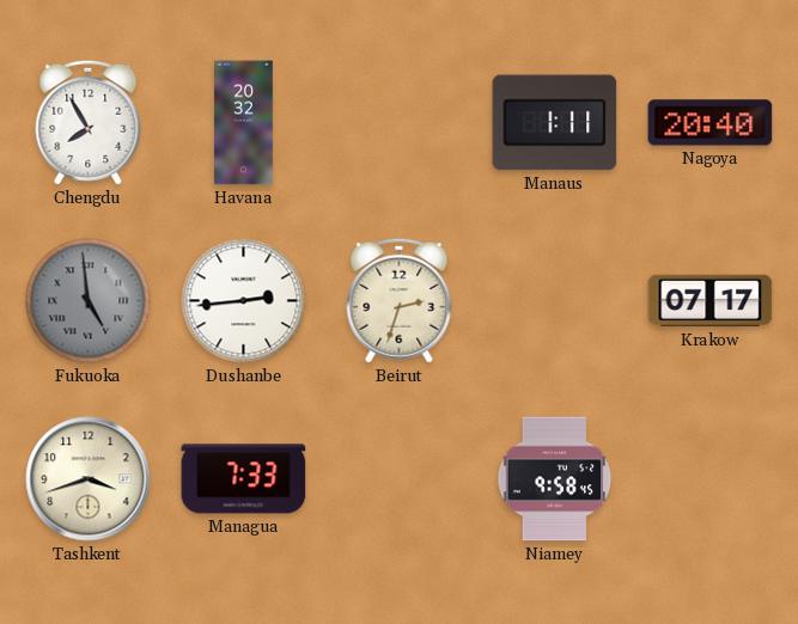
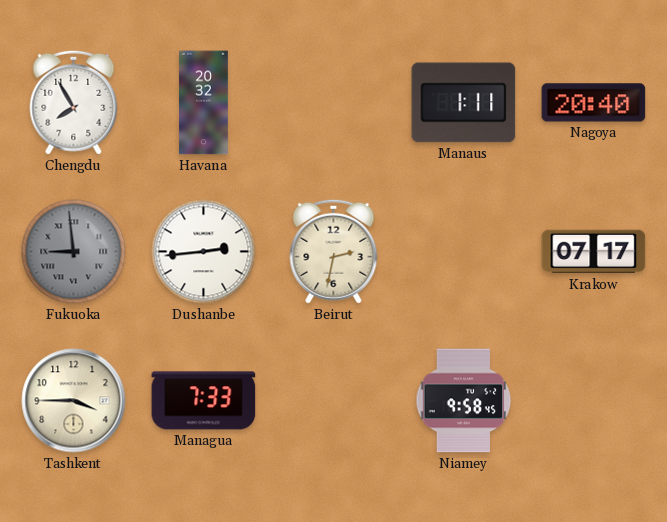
Fukuoka: 4:59 -> 8:59 (74, 252)
Beirut: 2:33 -> 2:32 (334, 251)
Tashkent: 3:42 -> 3:45 (74, 401)
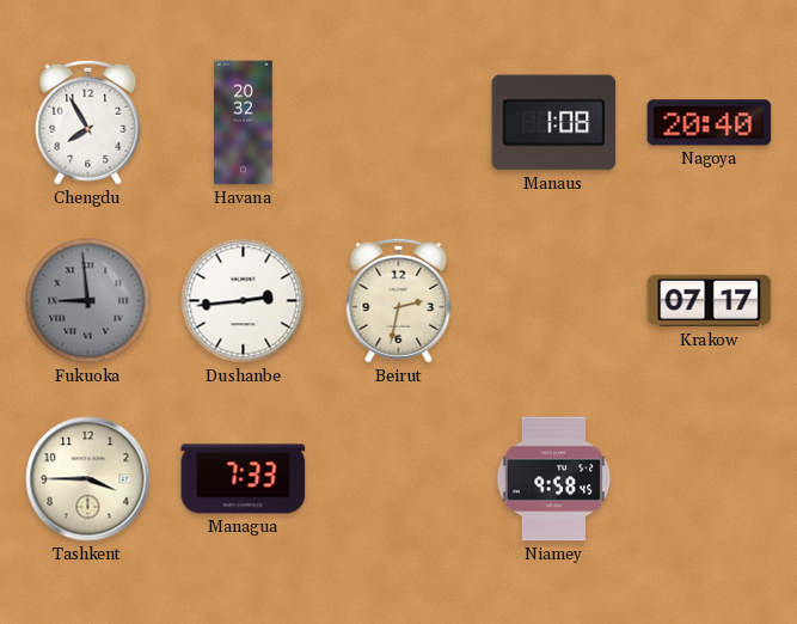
Manaus: 1:11 -> 1:08 (554, 123)
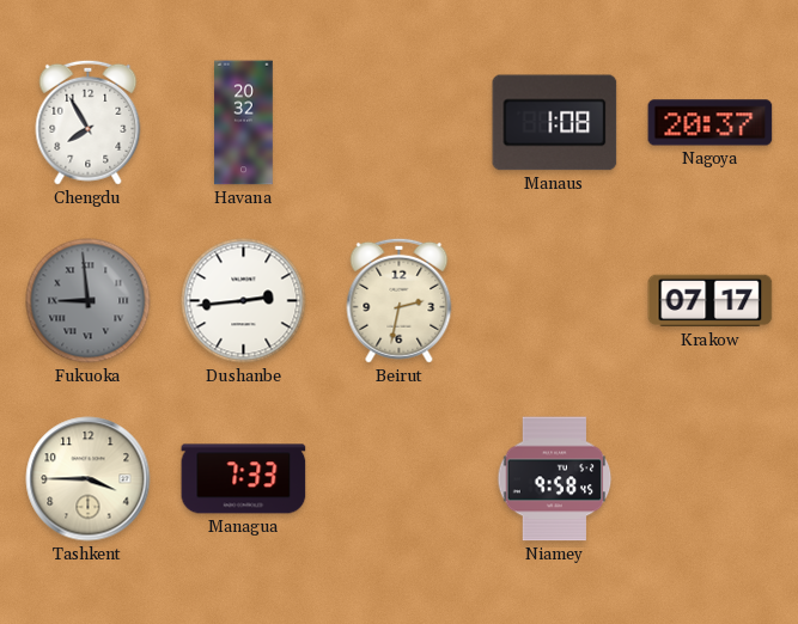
Nagoya: 20:40 -> 20:37 (711, 123)
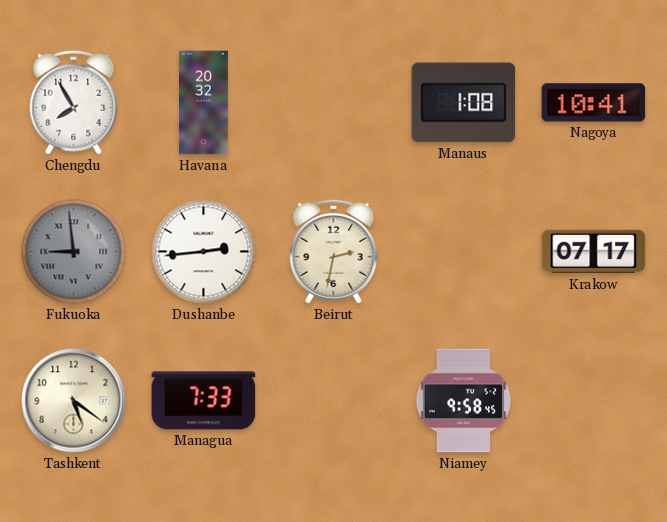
Nagoya: 20:37 -> 10:41 (594, 103)
Tashkent: 3:45 -> 5:21 (74, 401)
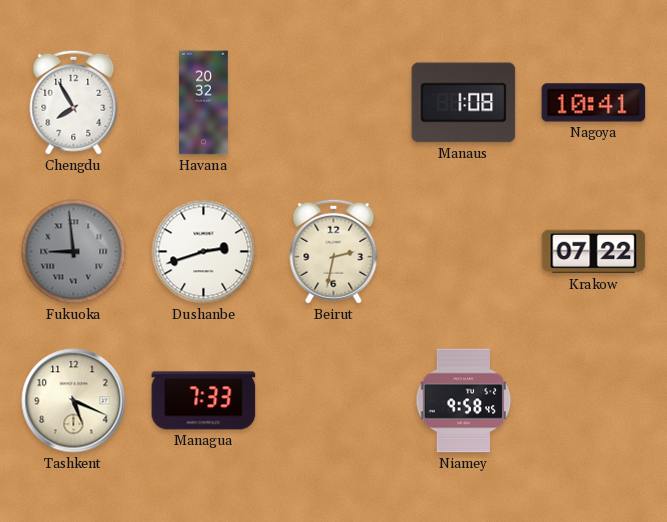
Dushanbe: 2:44 -> 2:42 (204, 252)
Krakow: 07:17 -> 07:22 (594, 252)
Tashkent: 5:21 -> 5:19 (74, 401)
